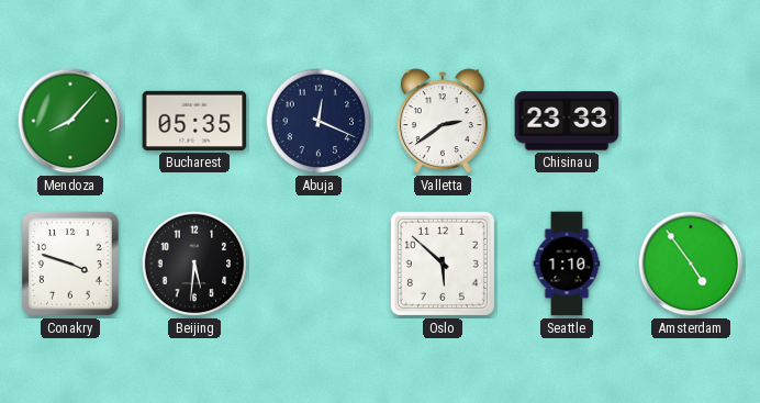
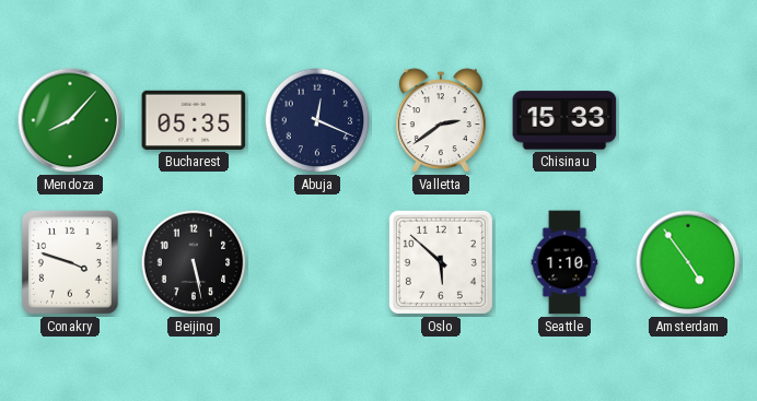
Chisinau: 23:33 -> 15:33 (564, 120)
Beijing: 5:31 -> 5:28 (194, 262)
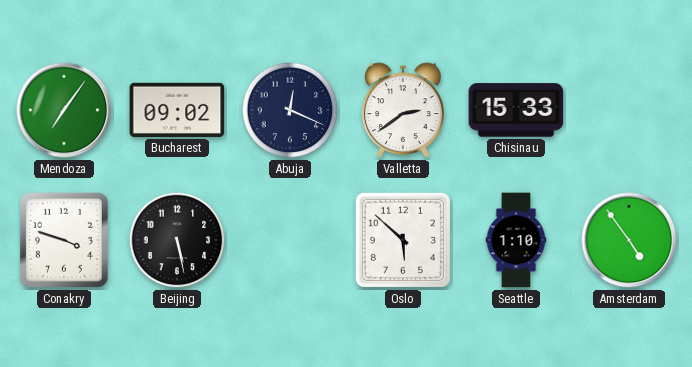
Mendoza: 8:07 -> 7:06 (64, 110)
Bucharest: 05:35 -> 09:02 (177, 110)
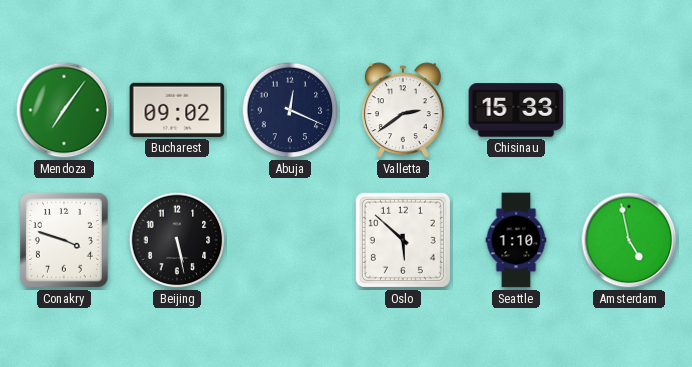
Amsterdam: 4:54 -> 4:58 (629, 240)
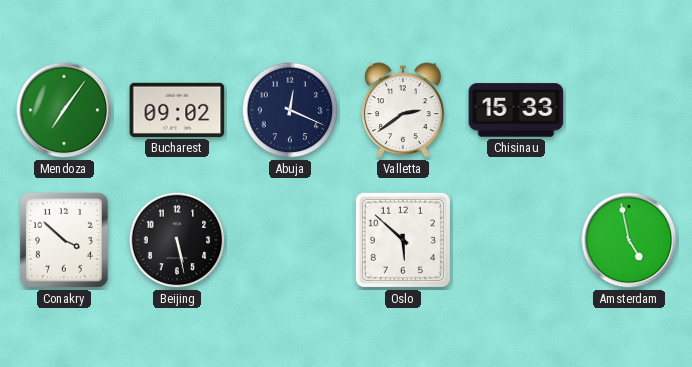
Conakry: 3:48 -> 3:52 (64, 240)
Seattle: 1:10 -> none (516, 240)
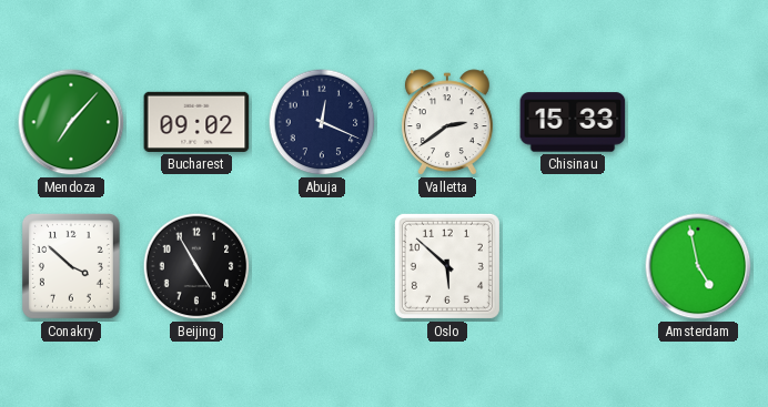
Mendoza: 7:06 -> 7:07 (71, 122)
Beijing: 5:28 -> 4:55 (196, 266)
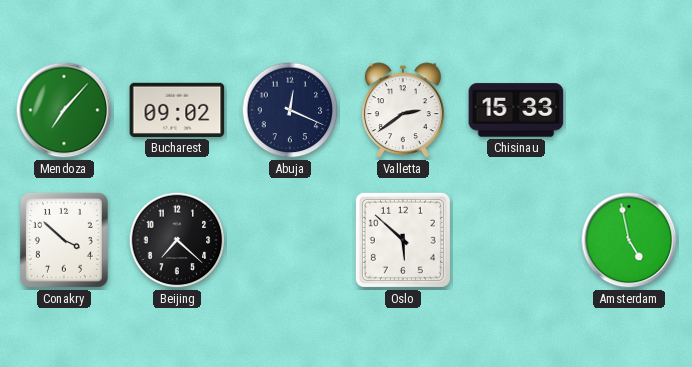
Beijing: 4:55 -> 7:22 (177, 240)
